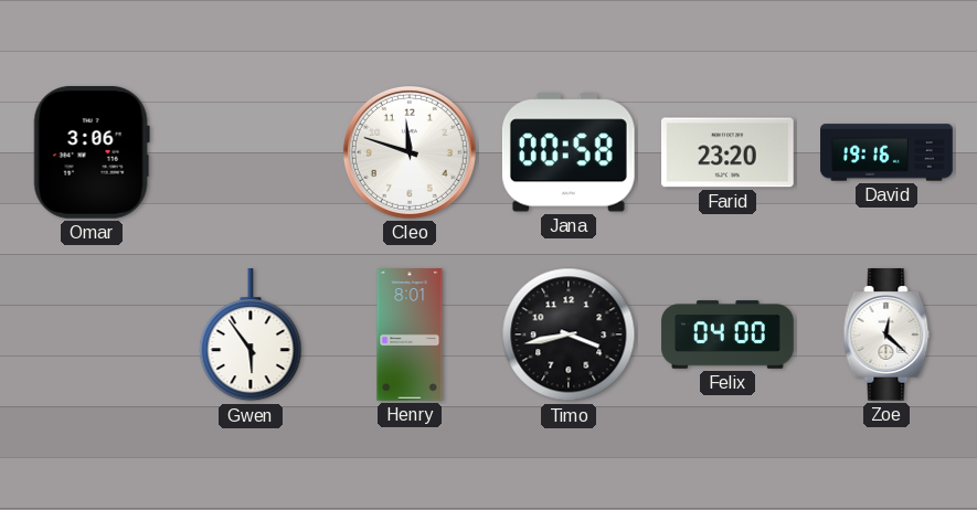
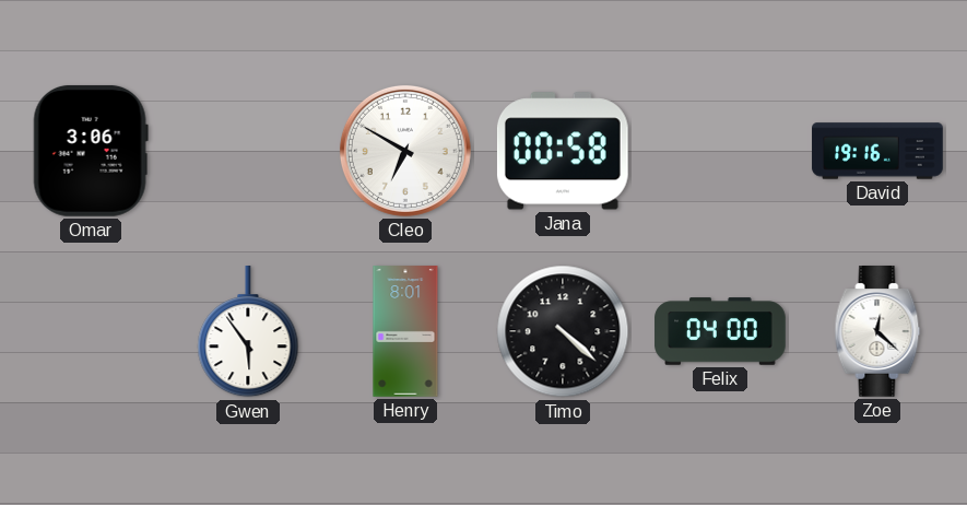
Cleo: 11:48 -> 6:50 (405, 151)
Farid: 23:20 -> none (729, 152)
Timo: 3:43 -> 4:22 (563, 331)
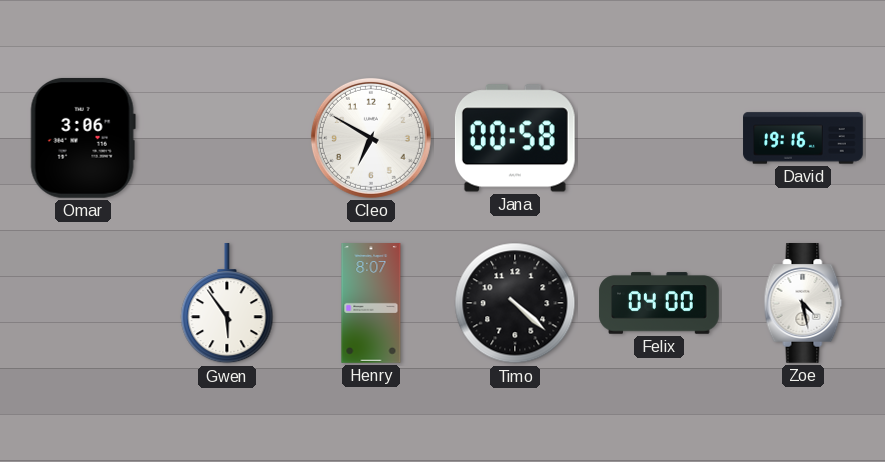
Henry: 8:01 -> 8:07 (371, 303)
Zoe: 12:22 -> 4:28 (803, 303)
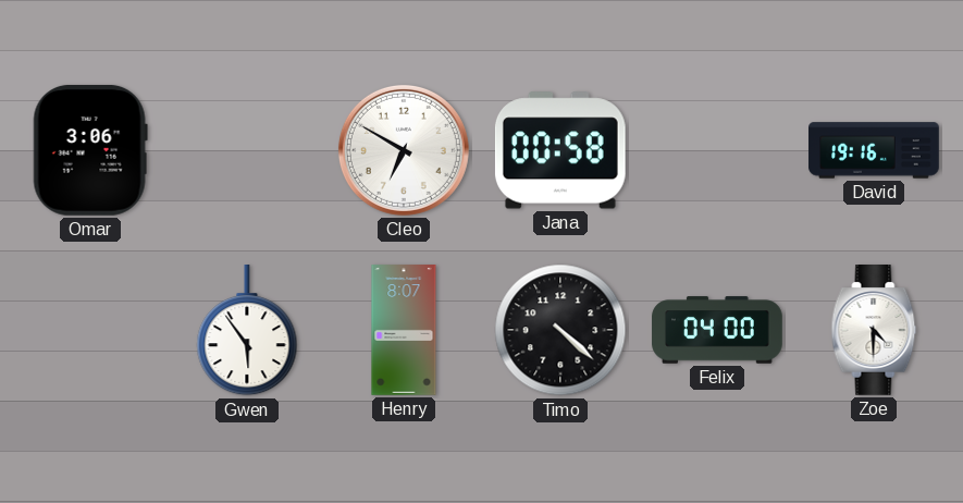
Zoe: 4:28 -> 4:30 (874, 330)
